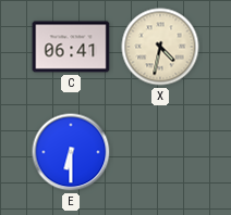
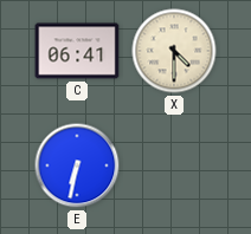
X: 4:32 -> 4:30 (174, 51)
E: 6:30 -> 6:32 (77, 165)
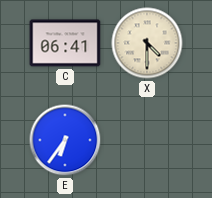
E: 6:32 -> 6:36 (65, 140)
